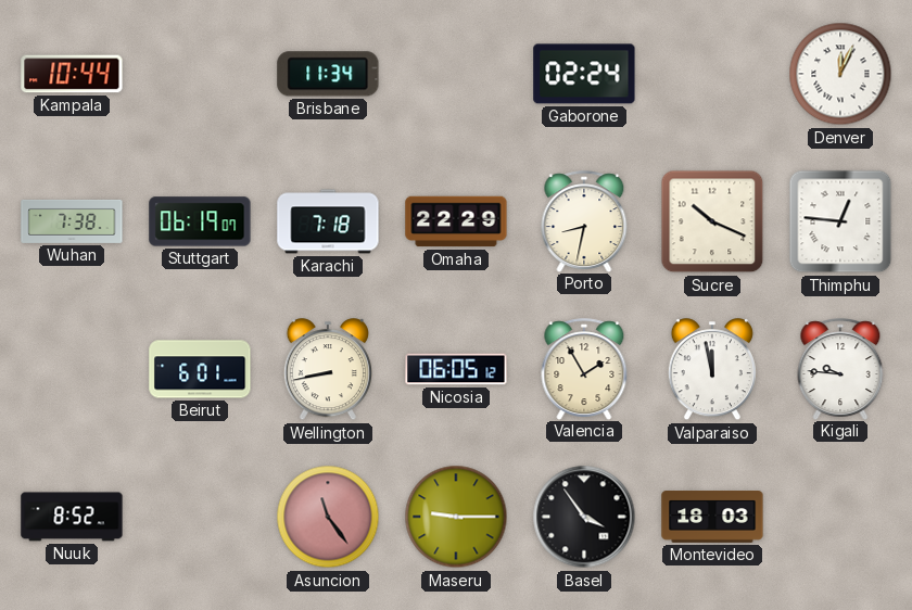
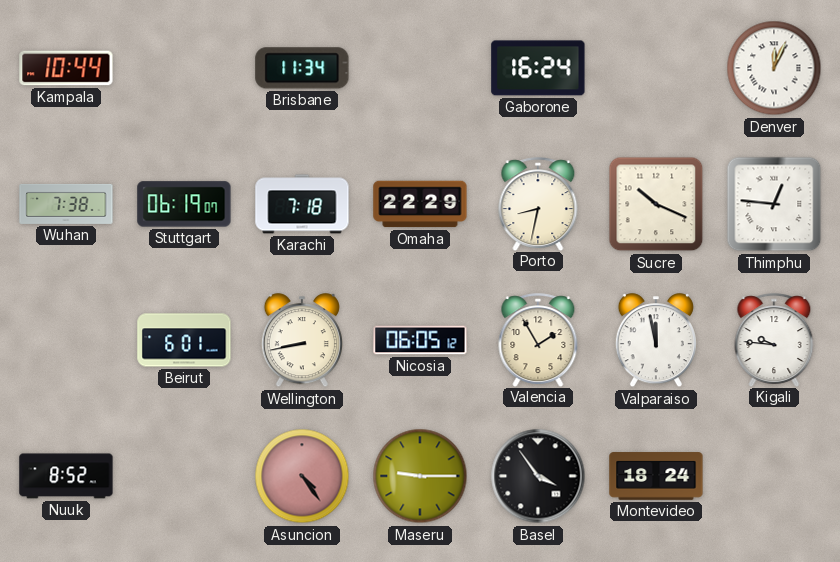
Gaborone: 02:24 -> 16:24 (538, 68)
Asuncion: 11:24 -> 4:24 (302, 476)
Montevideo: 18:03 -> 18:24 (656, 476)
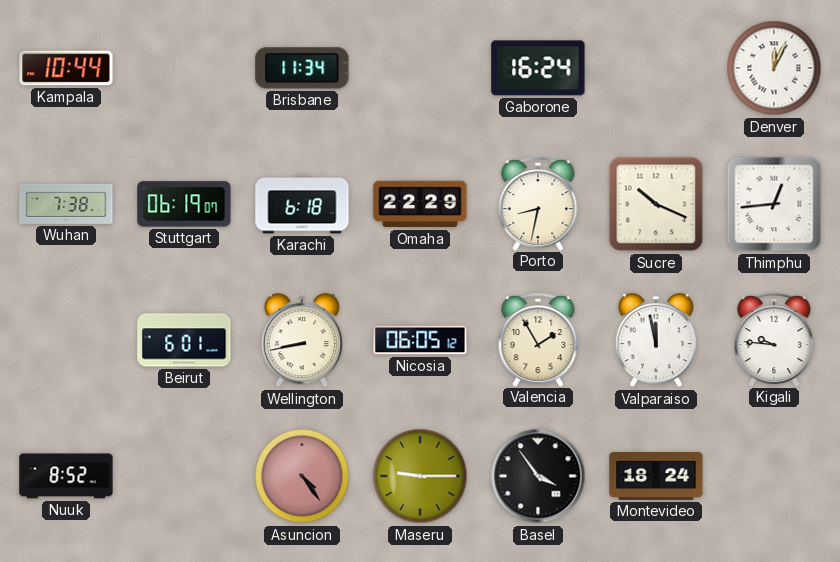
Karachi: 7:18 -> 6:18 (302, 204)
Thimphu: 12:46 -> 12:44 (774, 204)
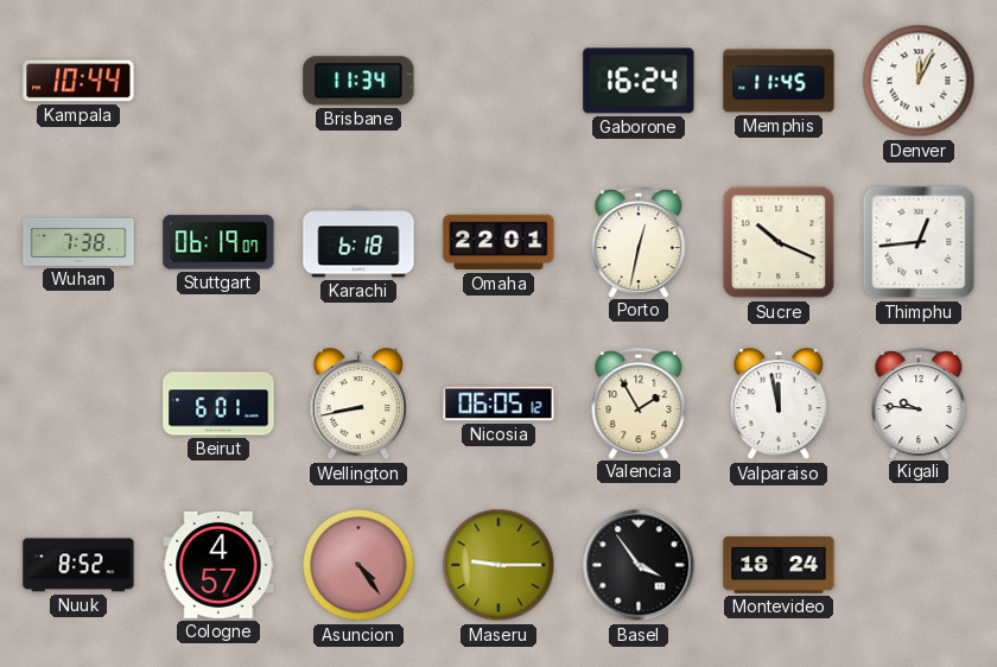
Memphis: none -> 11:45 (779, 81)
Omaha: 22:29 -> 22:01 (498, 242)
Porto: 8:32 -> 12:32 (639, 242)
Cologne: none -> 4:57 (218, 565)
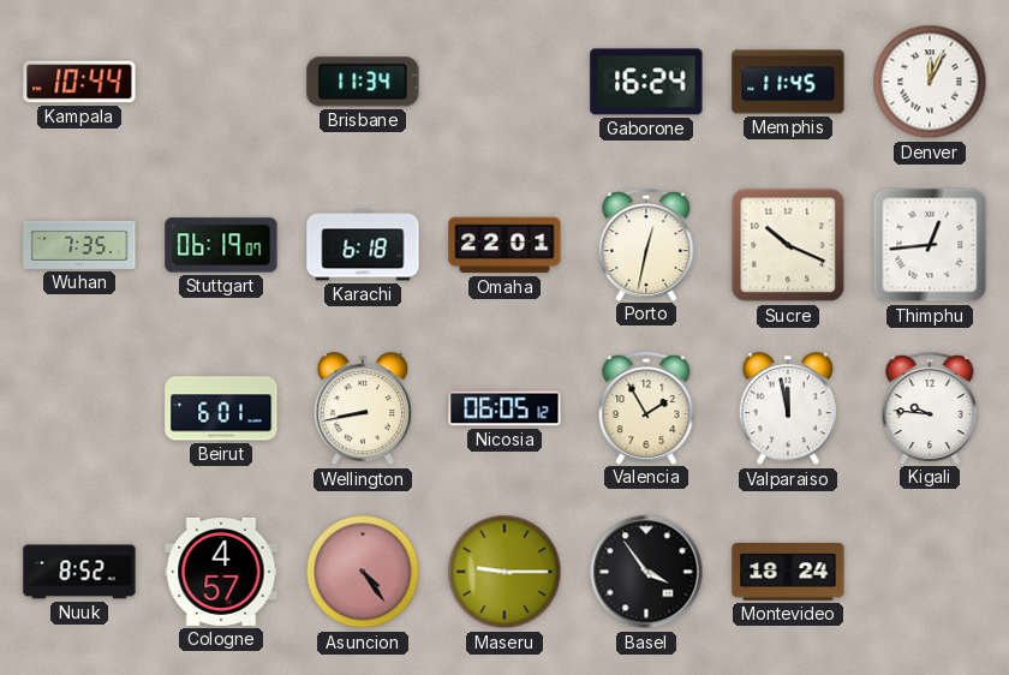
Wuhan: 7:38 -> 7:35 (79, 245)
